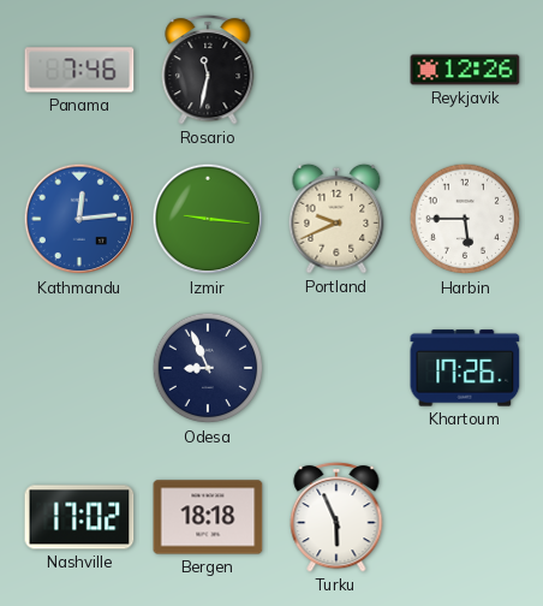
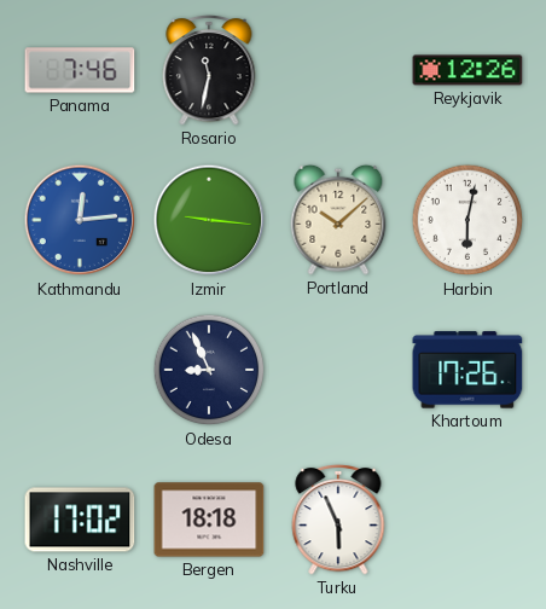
Portland: 9:41 -> 10:08 (338, 220)
Harbin: 5:45 -> 6:02 (467, 220)
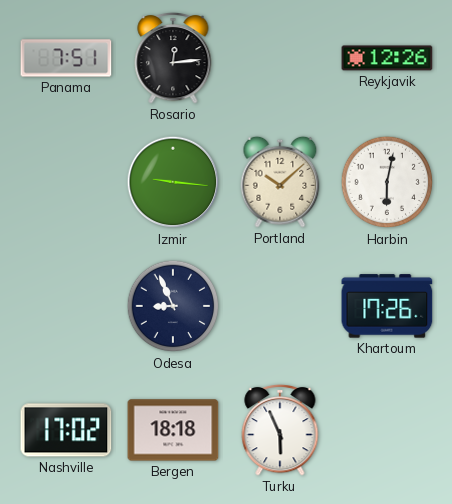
Panama: 7:46 -> 7:51 (66, 58)
Rosario: 11:32 -> 12:14 (173, 58)
Kathmandu: 12:14 -> none (80, 220)
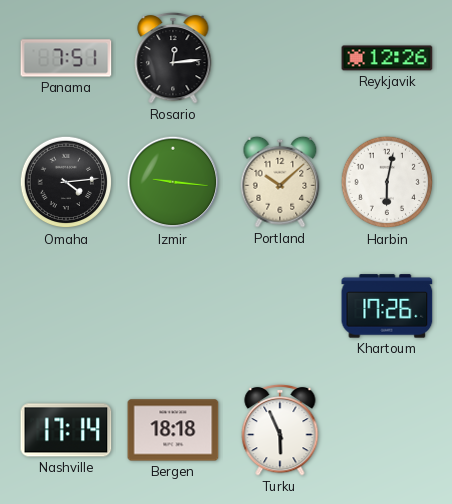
Omaha: none -> 4:14 (66, 182)
Odesa: 8:56 -> none (173, 306)
Nashville: 17:02 -> 17:14 (66, 430)
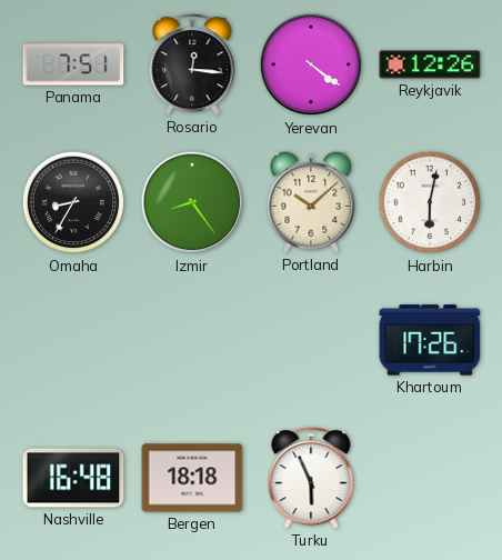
Rosario: 12:14 -> 12:16 (192, 64)
Yerevan: none -> 4:21 (311, 64)
Omaha: 4:14 -> 8:35 (73, 202)
Izmir: 9:16 -> 8:24 (192, 202)
Nashville: 17:14 -> 16:48 (73, 478)
